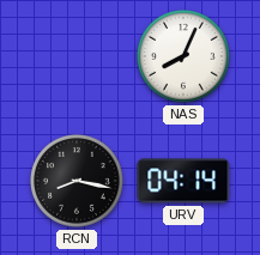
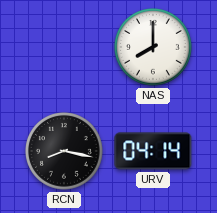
NAS: 8:04 -> 8:00 (154, 48)
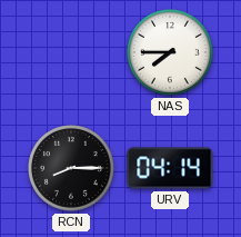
NAS: 8:00 -> 7:45 (171, 53)
RCN: 8:17 -> 8:15 (72, 169)
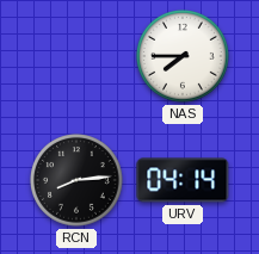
RCN: 8:15 -> 8:14 (78, 181)
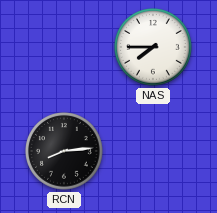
URV: 04:14 -> none (183, 180)
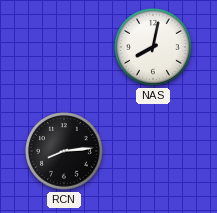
NAS: 7:45 -> 8:02 (154, 48)
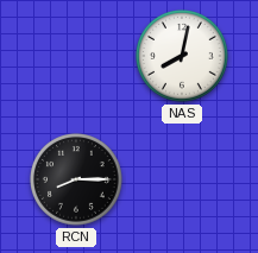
RCN: 8:14 -> 8:15 (77, 181)
